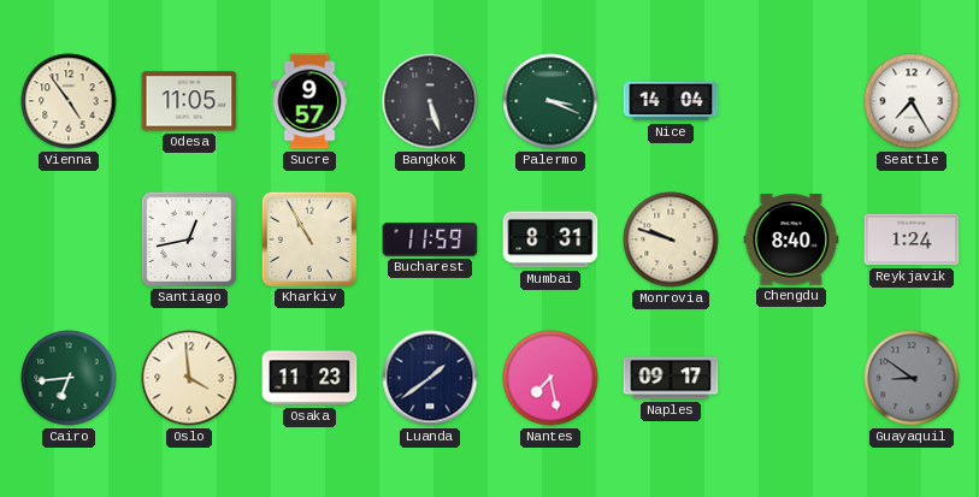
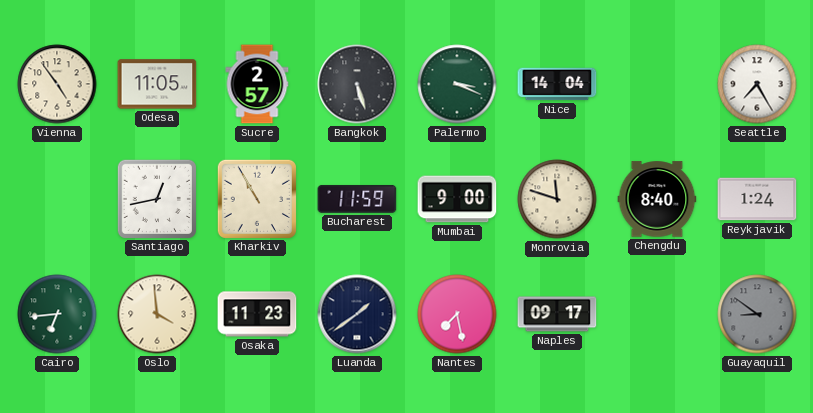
Sucre: 9:57 -> 2:57 (257, 84)
Mumbai: 8:31 -> 9:00 (457, 199)
Monrovia: 9:48 -> 11:48 (557, 199)
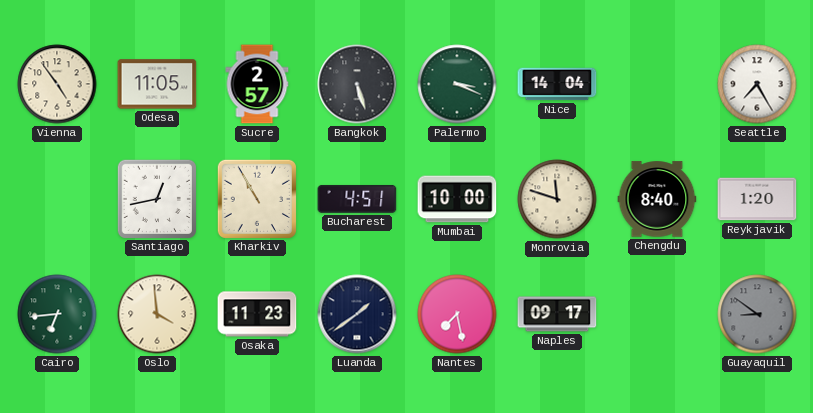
Bucharest: 11:59 -> 4:51 (357, 199)
Mumbai: 9:00 -> 10:00 (457, 199)
Reykjavik: 1:24 -> 1:20 (757, 199)
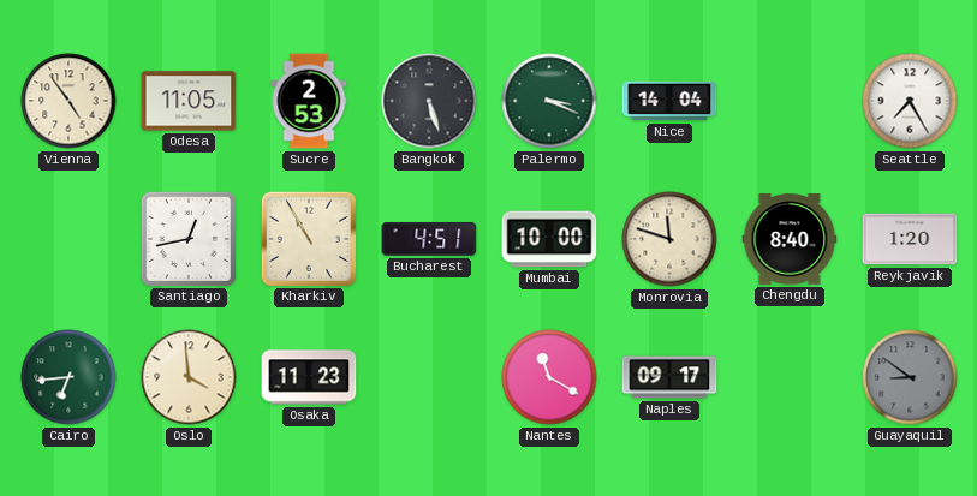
Sucre: 2:57 -> 2:53 (309, 101)
Luanda: 1:39 -> none (357, 314)
Nantes: 7:28 -> 11:20 (549, 377)
